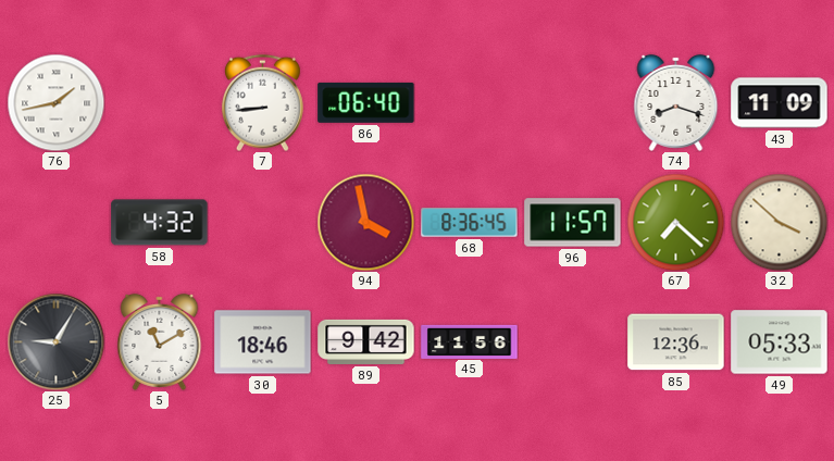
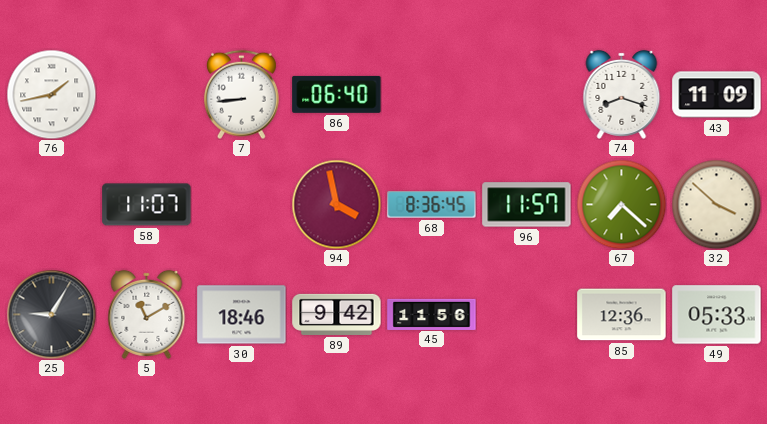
58: 4:32 -> 11:07 (147, 205)
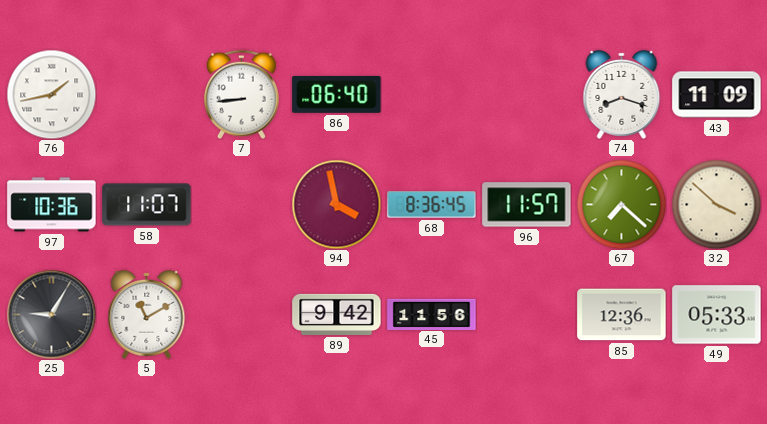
97: none -> 10:36 (52, 205)
30: 18:46 -> none (242, 315)
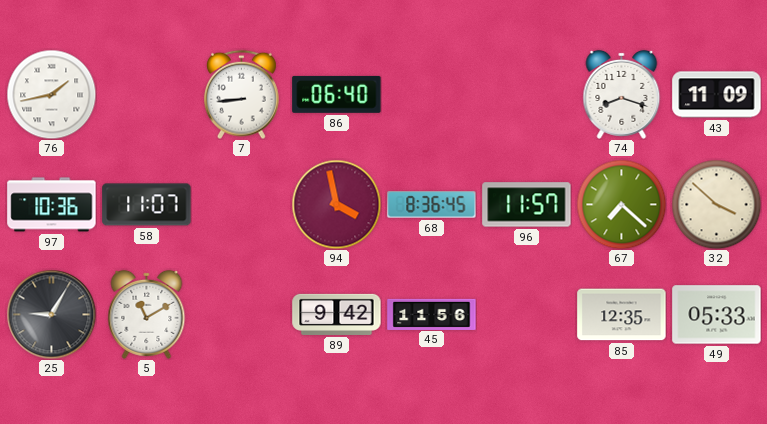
85: 12:36 -> 12:35 (622, 315)
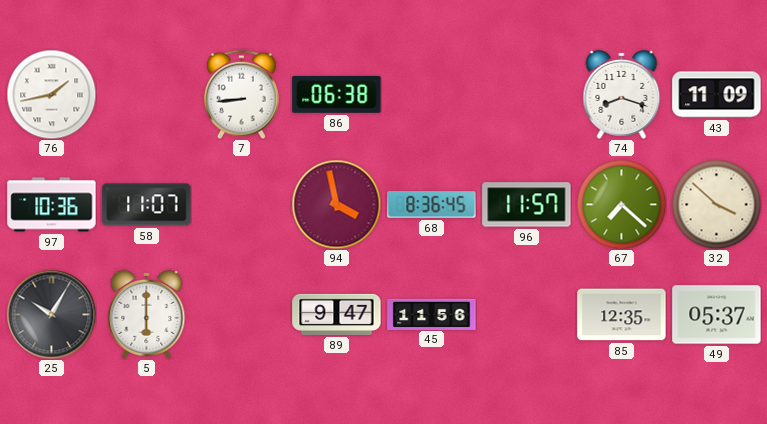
86: 06:40 -> 06:38 (337, 94)
25: 9:05 -> 10:05 (51, 314)
5: 11:10 -> 6:00 (147, 314)
89: 9:42 -> 9:47 (337, 314)
49: 05:33 -> 05:37 (717, 315)
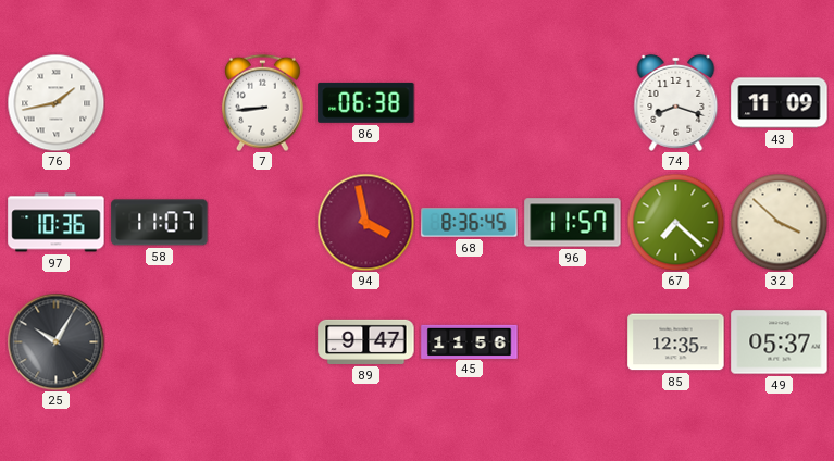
5: 6:00 -> none (147, 314)
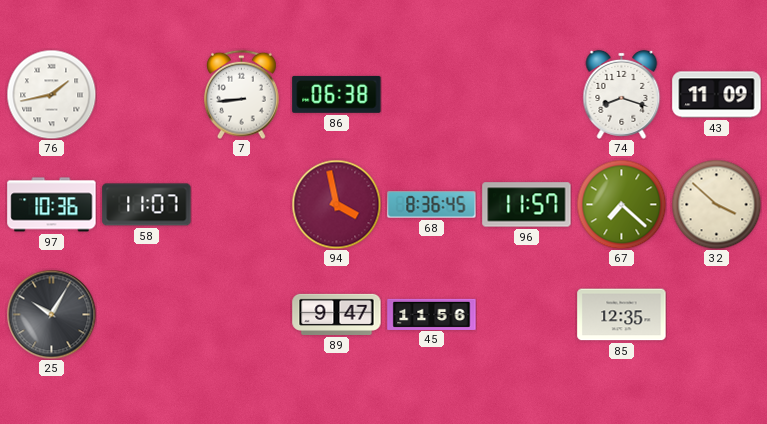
49: 05:37 -> none (780, 342)
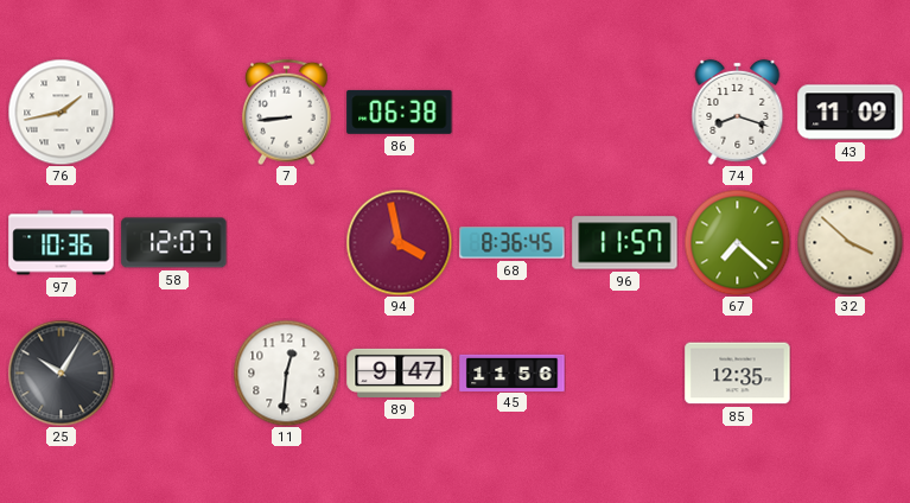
58: 11:07 -> 12:07 (174, 243)
11: none -> 12:31 (286, 373)
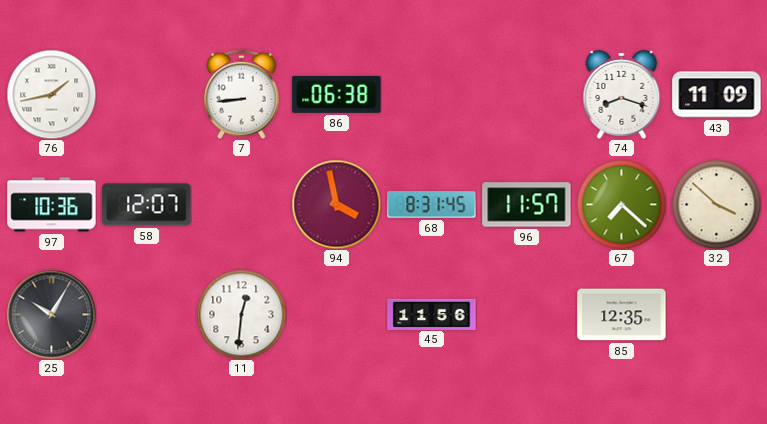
68: 8:36 -> 8:31 (432, 205)
89: 9:47 -> none (400, 373)
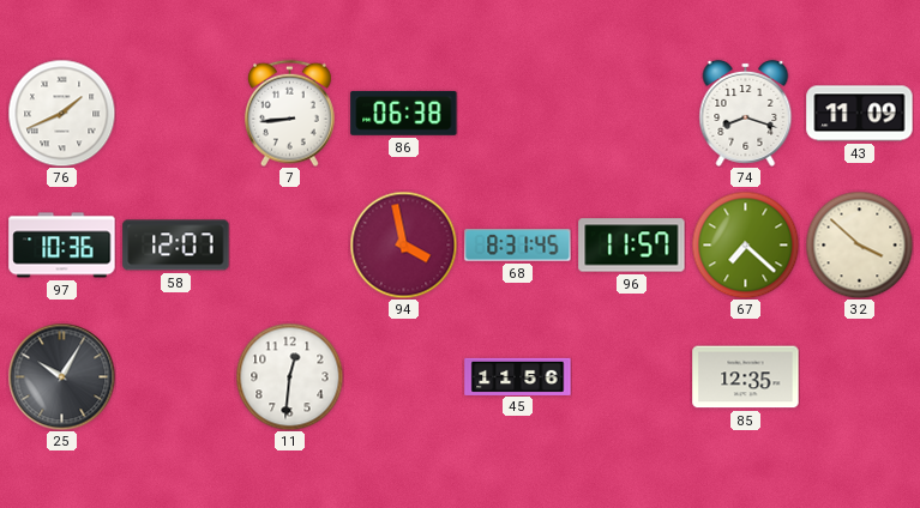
76: 1:43 -> 1:41 (61, 113)
